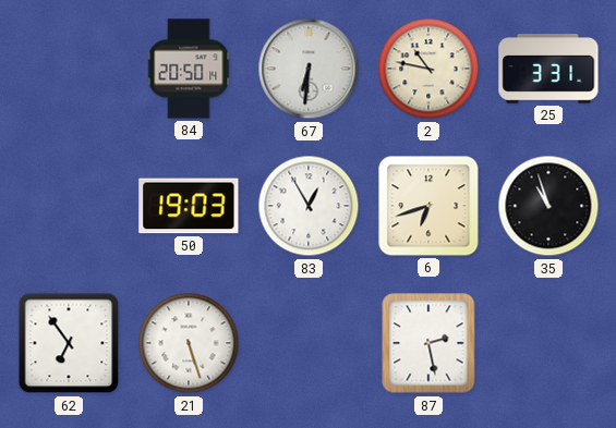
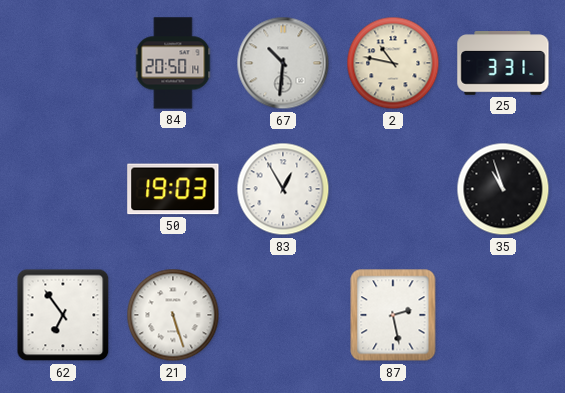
67: 6:31 -> 10:31 (283, 63)
6: 6:42 -> none (428, 206)
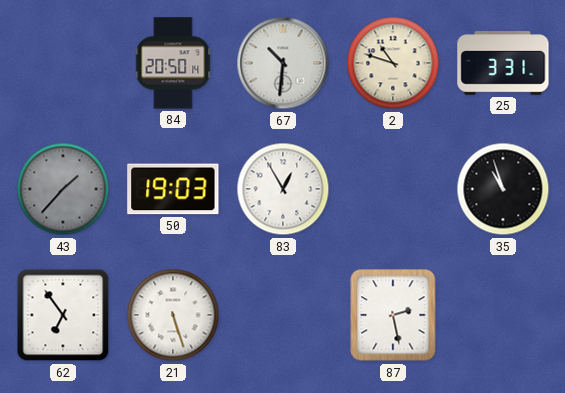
2: 10:47 -> 10:48 (393, 63)
43: none -> 1:37 (63, 189)
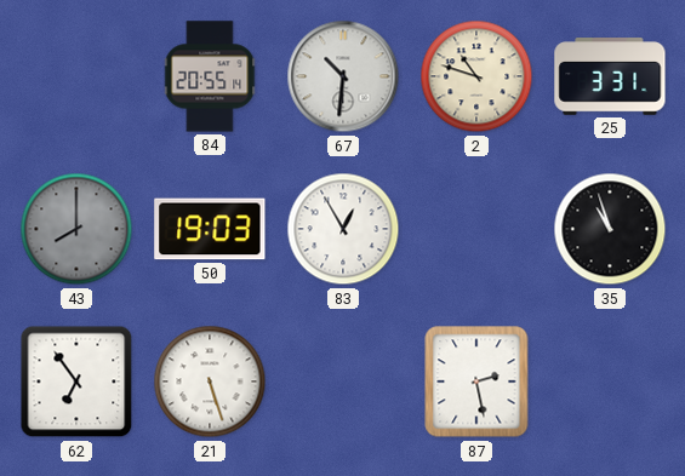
84: 20:50 -> 20:55 (210, 76)
43: 1:37 -> 8:00 (76, 229)
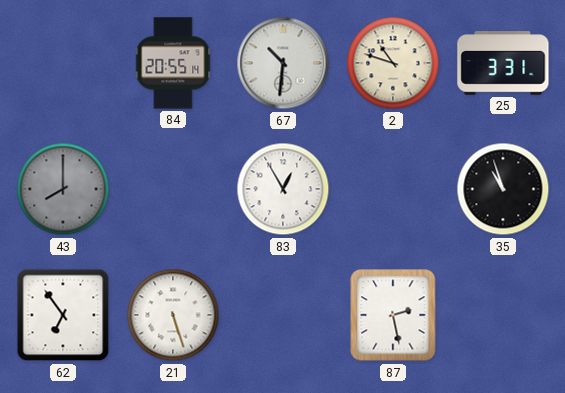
50: 19:03 -> none (210, 229)
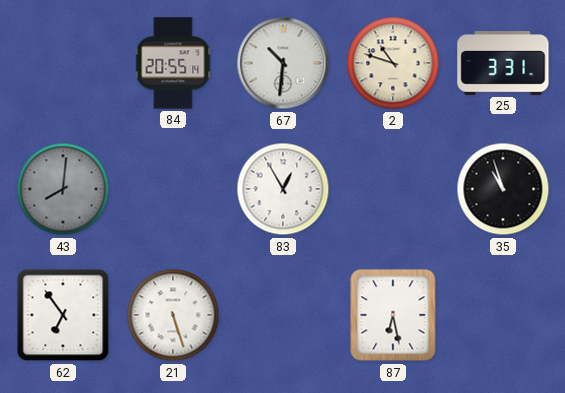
43: 8:00 -> 8:01 (63, 189)
87: 2:28 -> 6:28 (393, 315)
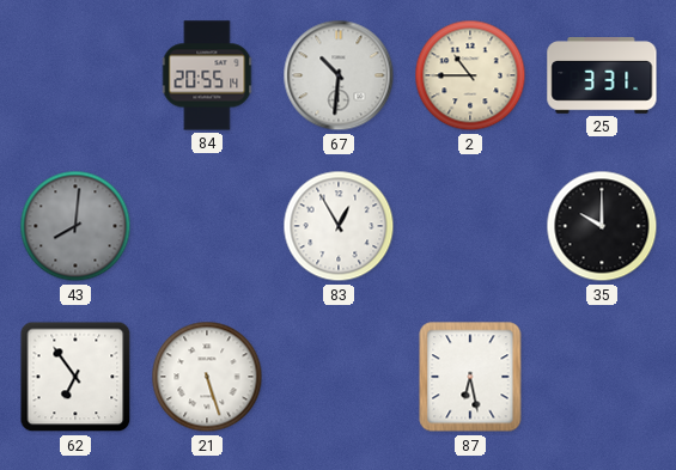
2: 10:48 -> 10:45 (470, 75)
35: 10:57 -> 10:00 (602, 226)
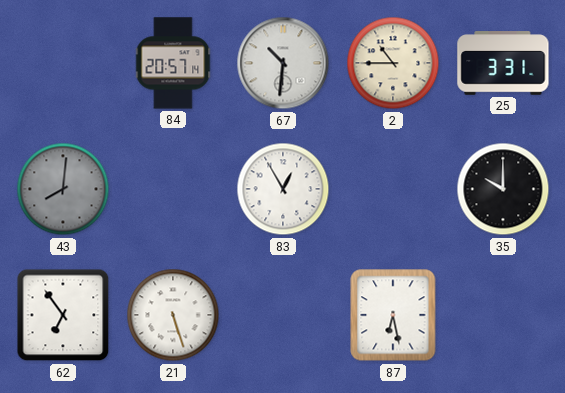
84: 20:55 -> 20:57 (173, 63)
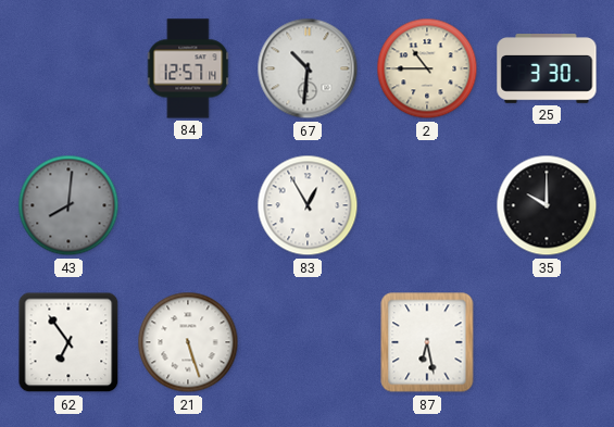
84: 20:57 -> 12:57 (188, 68)
25: 3:31 -> 3:30 (547, 68)
